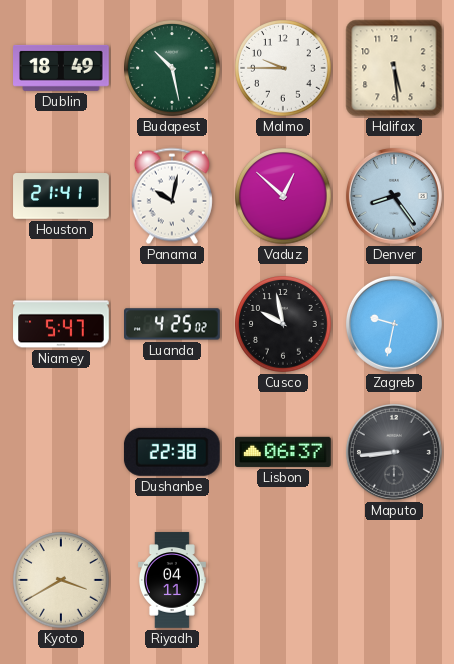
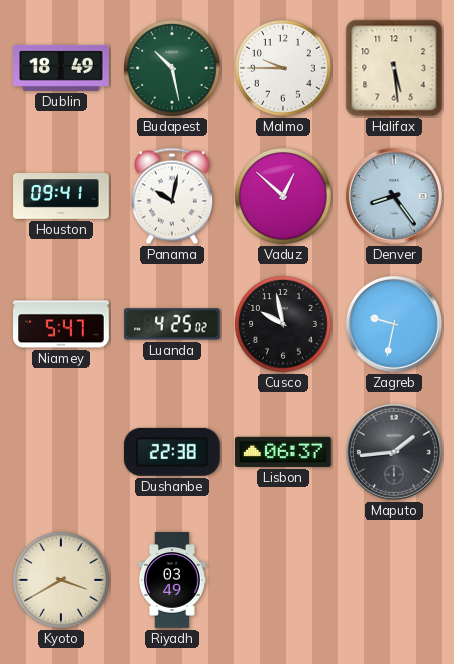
Houston: 21:41 -> 09:41 (61, 196)
Maputo: 8:44 -> 1:44 (394, 452)
Riyadh: 04:11 -> 03:49 (172, 580)
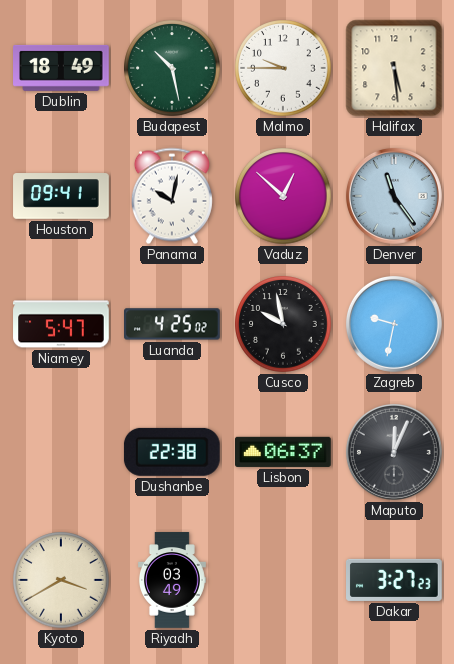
Denver: 8:24 -> 11:24 (394, 196)
Maputo: 1:44 -> 12:04 (394, 452)
Dakar: none -> 3:27 (395, 580)
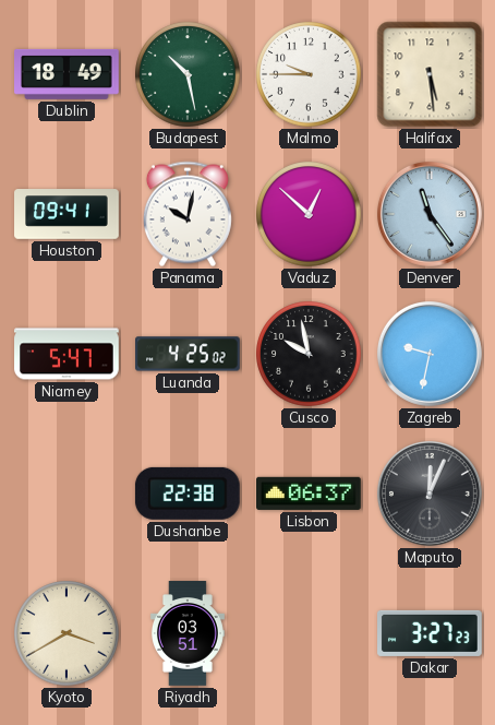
Riyadh: 03:49 -> 03:51 (188, 633)
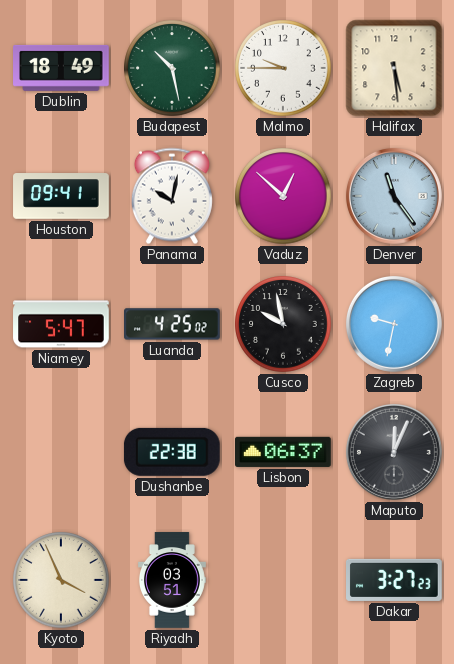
Kyoto: 3:40 -> 3:56 (61, 580)
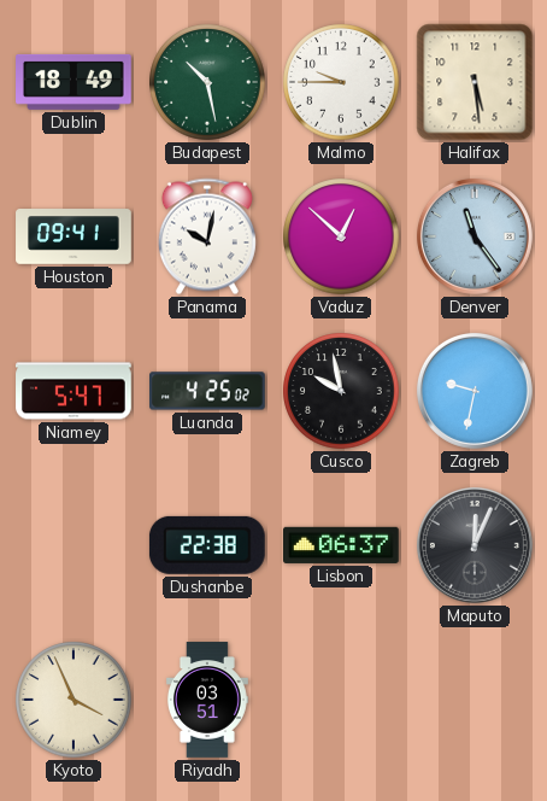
Dakar: 3:27 -> none (395, 580)
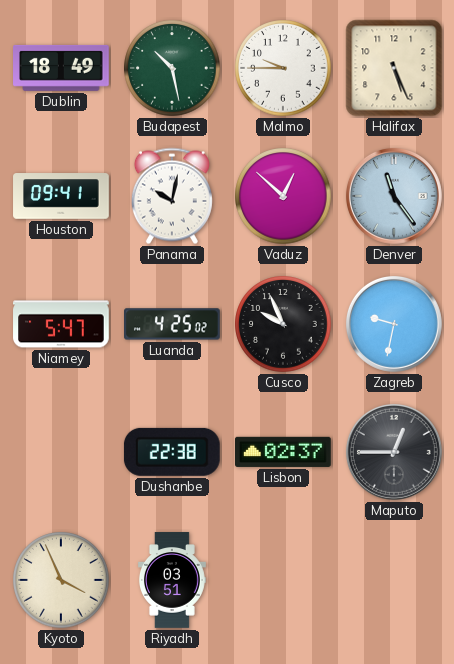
Halifax: 5:29 -> 5:26 (394, 68)
Cusco: 9:58 -> 9:56 (283, 324)
Lisbon: 06:37 -> 02:37 (284, 452)
Maputo: 12:04 -> 12:45 (394, 452)
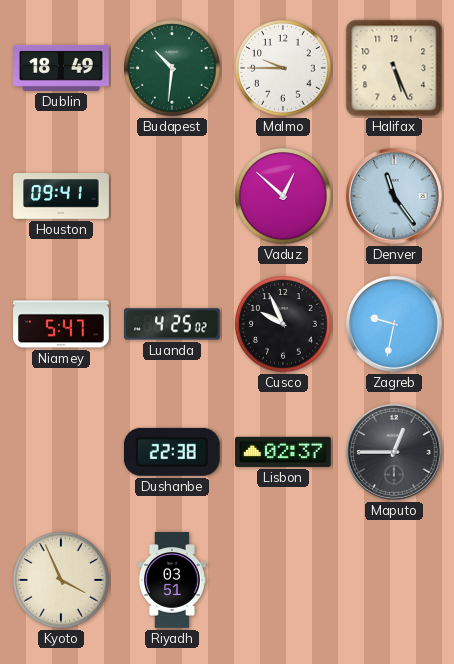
Budapest: 10:28 -> 10:31 (172, 68)
Panama: 10:02 -> none (172, 196)
